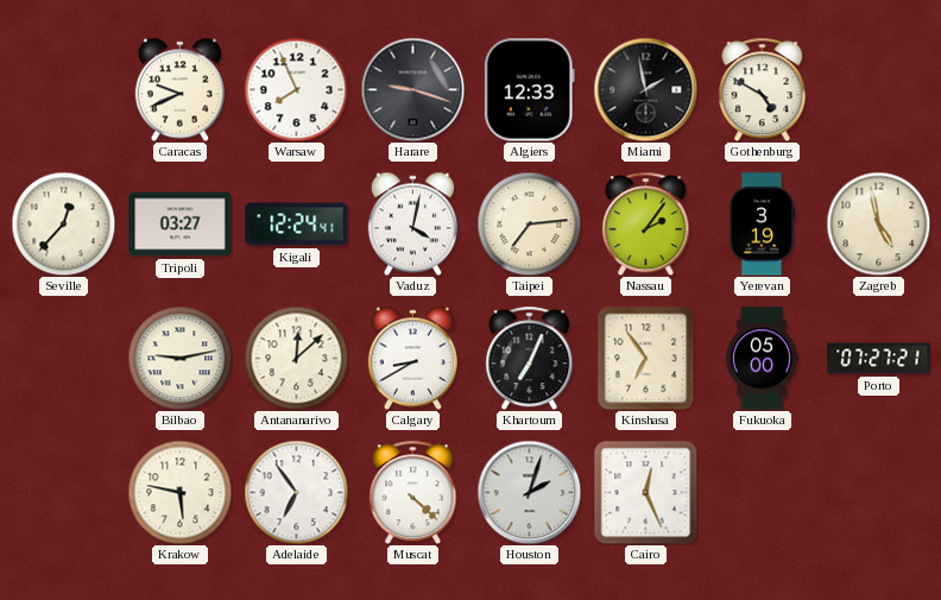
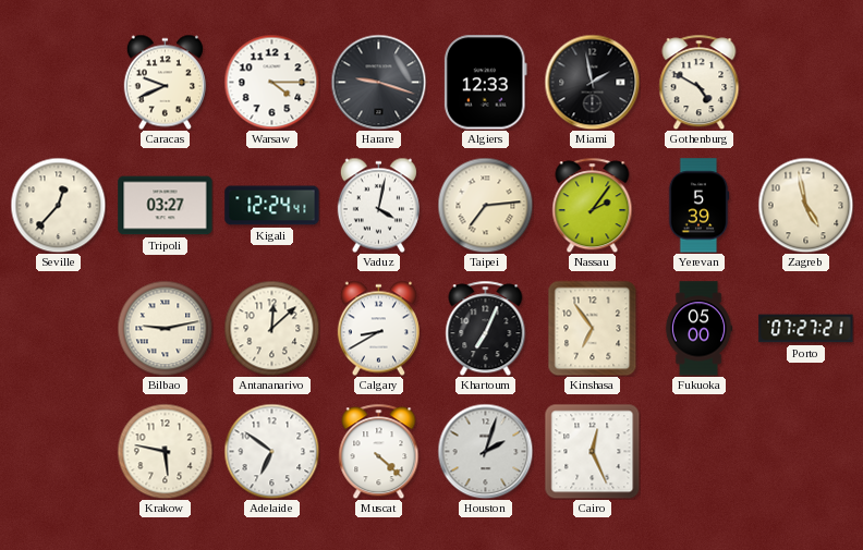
Warsaw: 7:56 -> 4:15 (271, 82)
Yerevan: 3:19 -> 5:39 (698, 206)
Adelaide: 6:54 -> 6:51 (271, 451)
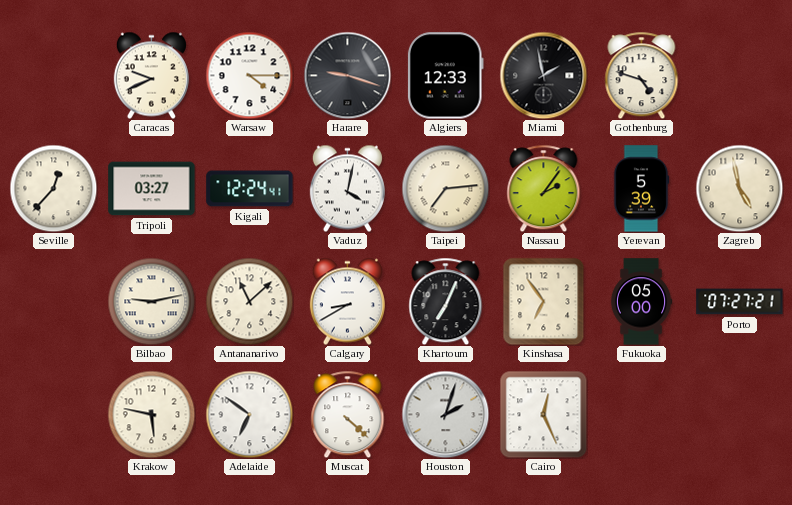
Gothenburg: 4:50 -> 4:48 (642, 75)
Antananarivo: 12:08 -> 11:08 (249, 301)
